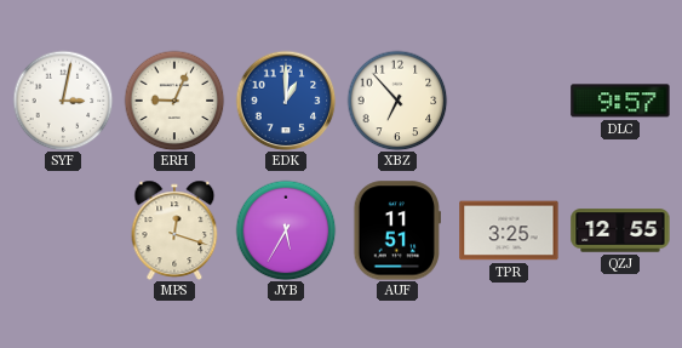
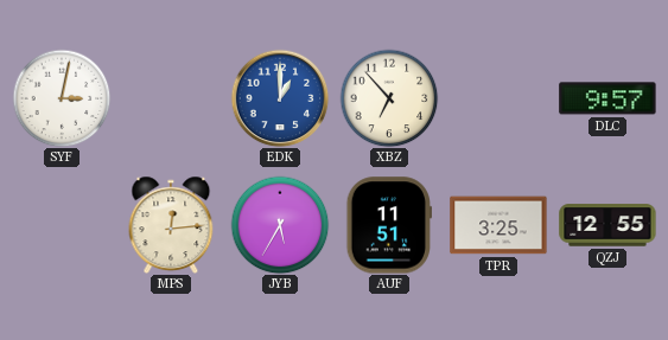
ERH: 9:04 -> none (174, 101)
MPS: 12:18 -> 12:14 (171, 224)
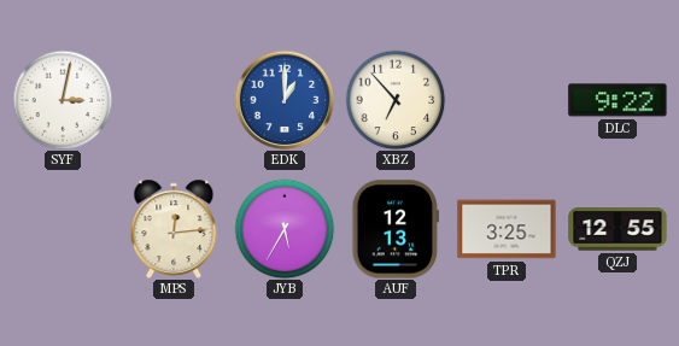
DLC: 9:57 -> 9:22 (617, 100)
AUF: 11:51 -> 12:13 (394, 229)
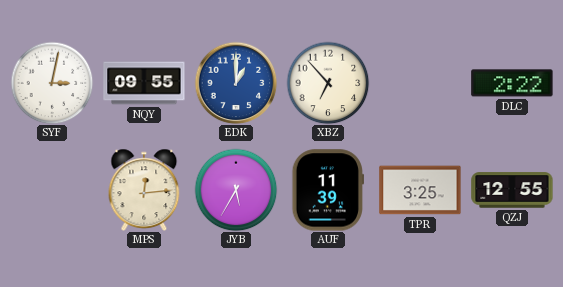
NQY: none -> 09:55 (144, 83)
DLC: 9:22 -> 2:22 (512, 83)
AUF: 12:13 -> 11:39 (327, 190)
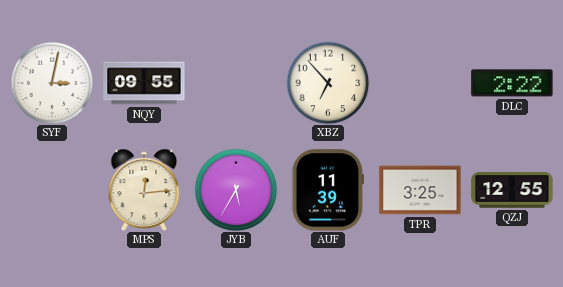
EDK: 1:00 -> none (236, 83)
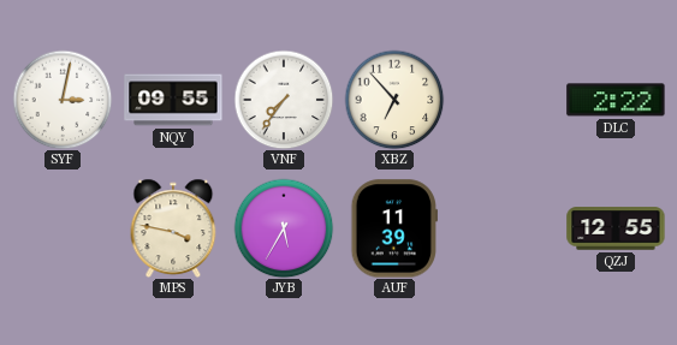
VNF: none -> 7:36 (284, 100)
MPS: 12:14 -> 3:47 (173, 227)
TPR: 3:25 -> none (420, 190)
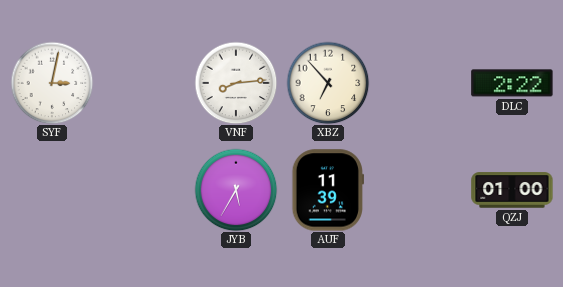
NQY: 09:55 -> none (173, 100)
VNF: 7:36 -> 8:14 (236, 83)
MPS: 3:47 -> none (173, 227)
QZJ: 12:55 -> 01:00 (512, 190)
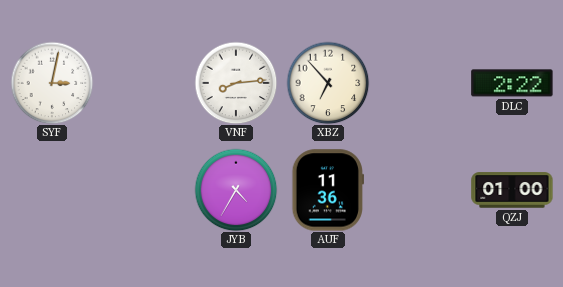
JYB: 5:35 -> 4:35 (236, 190)
AUF: 11:39 -> 11:36 (327, 190)
